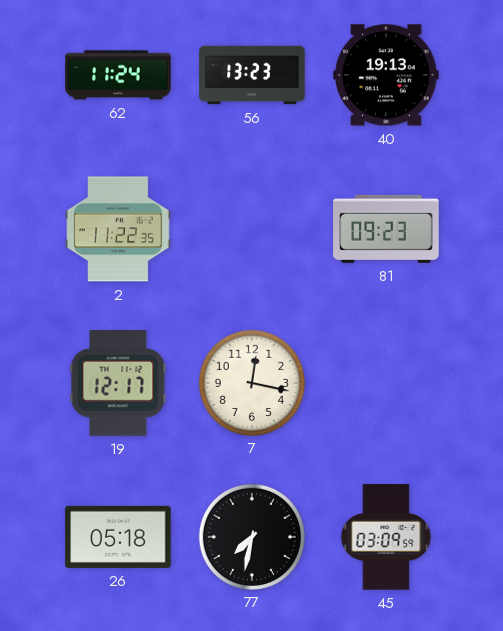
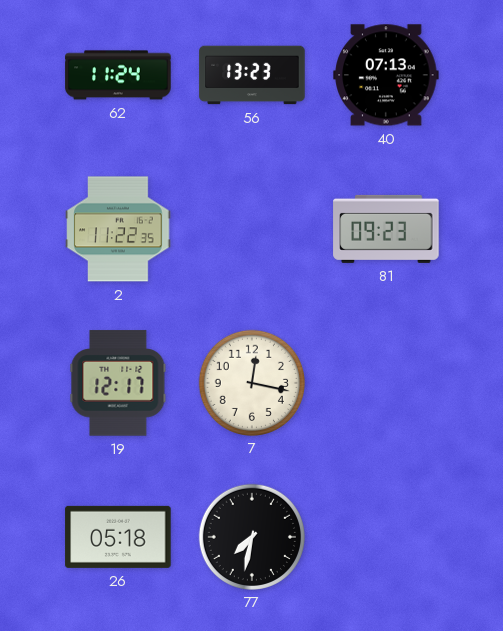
40: 19:13 -> 07:13 (386, 75)
45: 03:09 -> none (386, 537)
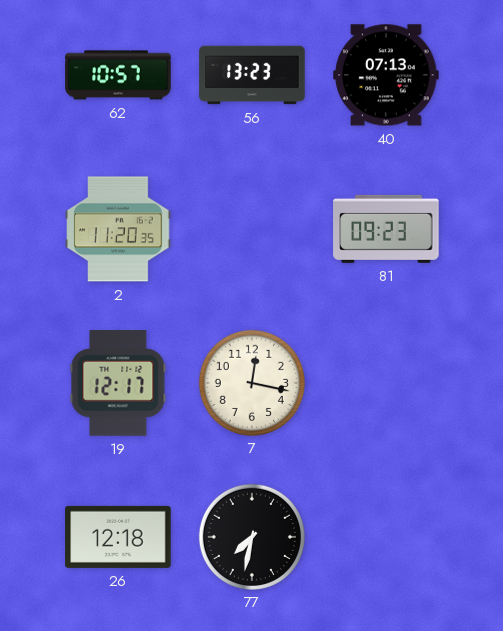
62: 11:24 -> 10:57 (118, 75)
2: 11:22 -> 11:20 (118, 229)
26: 05:18 -> 12:18 (118, 537)
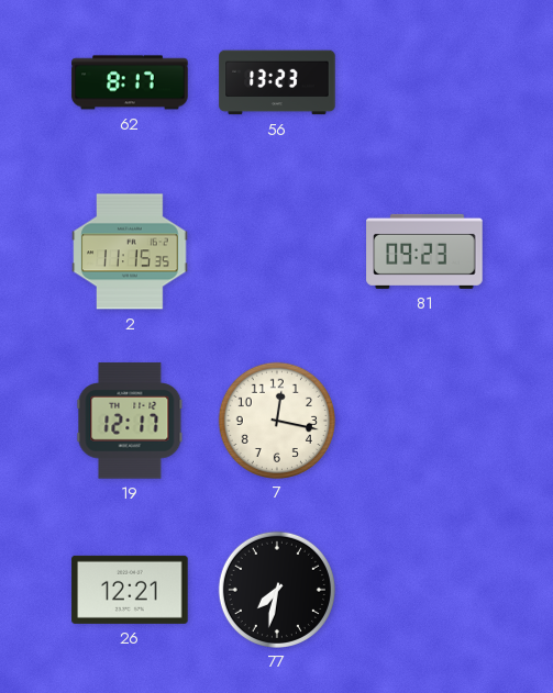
62: 10:57 -> 8:17 (130, 82)
40: 07:13 -> none (386, 75)
2: 11:20 -> 11:15 (130, 252)
26: 12:18 -> 12:21 (130, 590)
